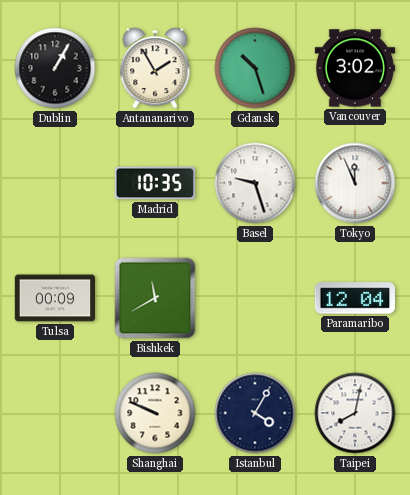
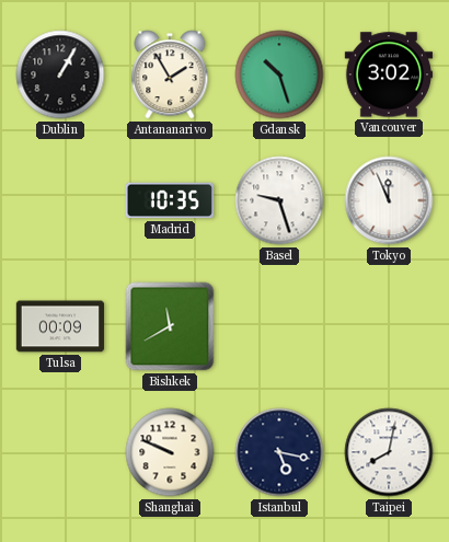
Paramaribo: 12:04 -> none (355, 298)
Istanbul: 4:05 -> 5:17 (279, 452)
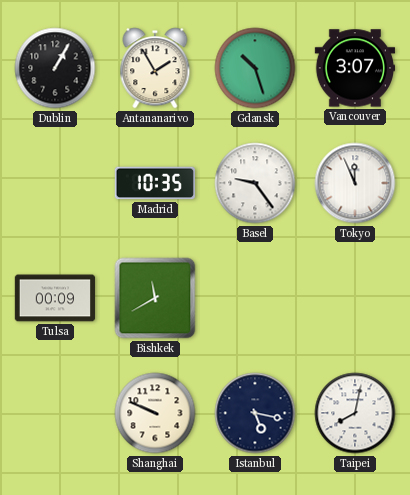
Vancouver: 3:02 -> 3:07 (355, 68)
Basel: 9:27 -> 9:24 (255, 183)
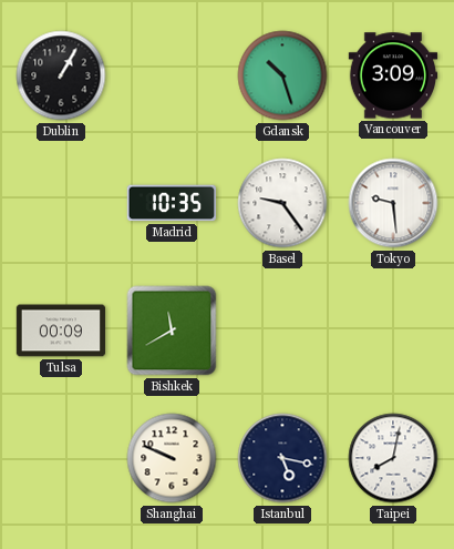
Antananarivo: 1:55 -> none (155, 68)
Vancouver: 3:07 -> 3:09 (393, 75)
Tokyo: 11:56 -> 9:29 (393, 203)
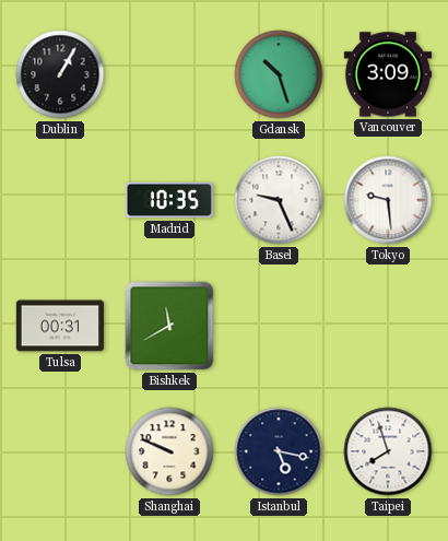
Basel: 9:24 -> 9:26 (279, 200)
Tulsa: 00:09 -> 00:31 (60, 326)
Taipei: 8:02 -> 7:57 (388, 451)
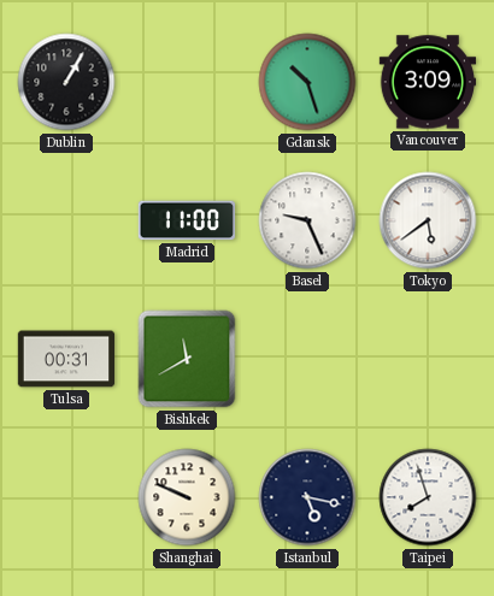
Madrid: 10:35 -> 11:00 (187, 220)
Tokyo: 9:29 -> 5:39 (428, 220)
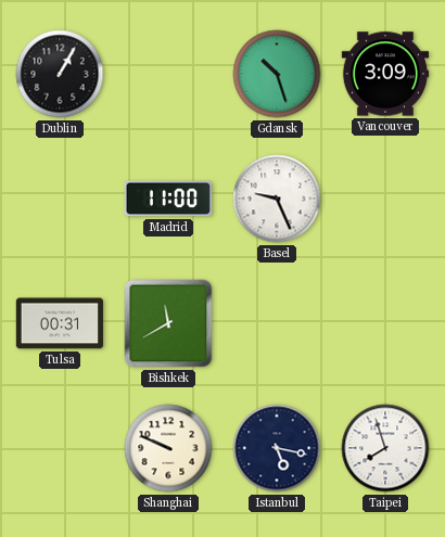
Tokyo: 5:39 -> none (428, 220)
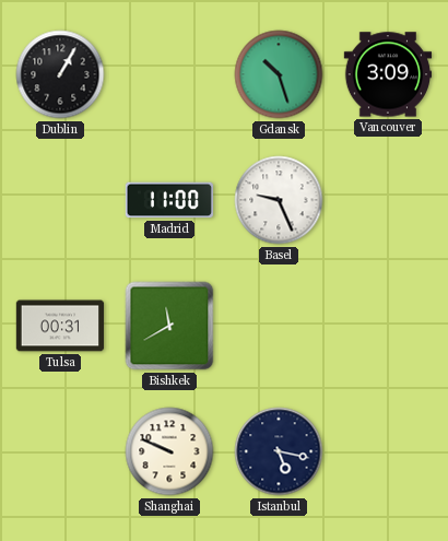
Taipei: 7:57 -> none (385, 448)
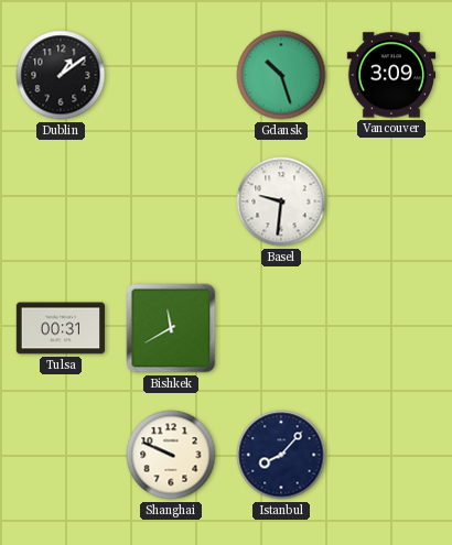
Dublin: 1:05 -> 1:09 (61, 75)
Madrid: 11:00 -> none (169, 200)
Basel: 9:26 -> 9:31 (281, 201)
Istanbul: 5:17 -> 8:07 (281, 455)
